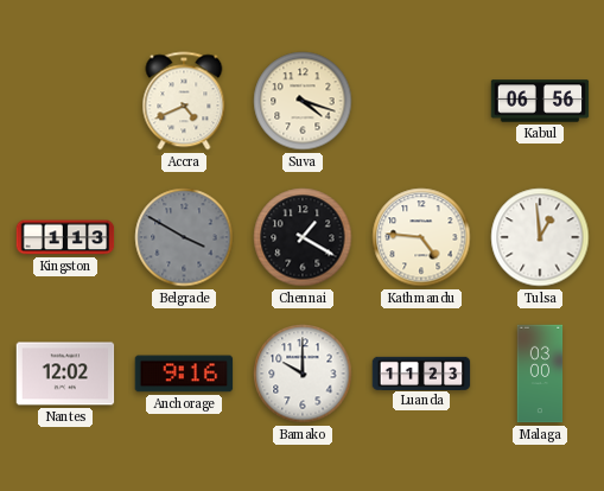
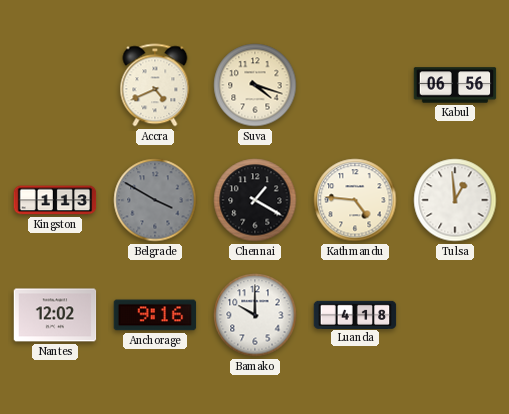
Luanda: 11:23 -> 4:18 (355, 314)
Malaga: 03:00 -> none (540, 374)
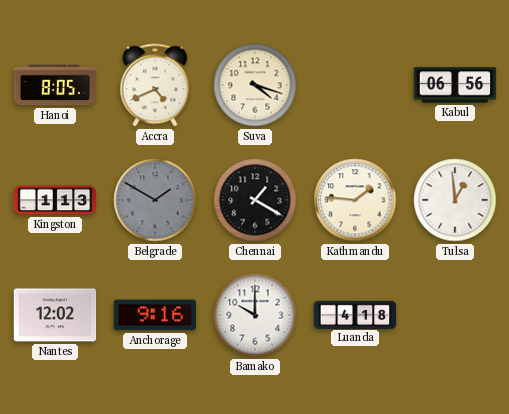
Hanoi: none -> 8:05 (55, 85)
Belgrade: 3:50 -> 1:50 (155, 200)
Kathmandu: 4:46 -> 1:46 (355, 200)
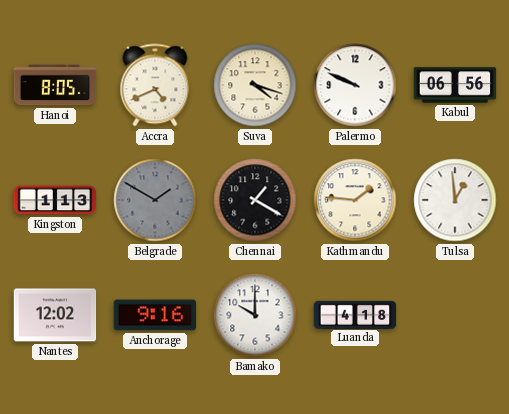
Palermo: none -> 9:49 (355, 85)
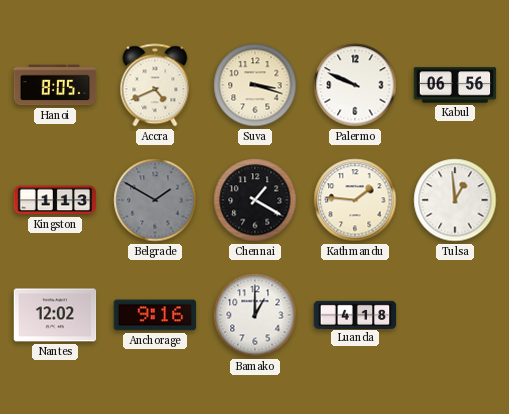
Suva: 4:18 -> 3:18 (255, 85)
Bamako: 10:00 -> 1:00 (255, 315)
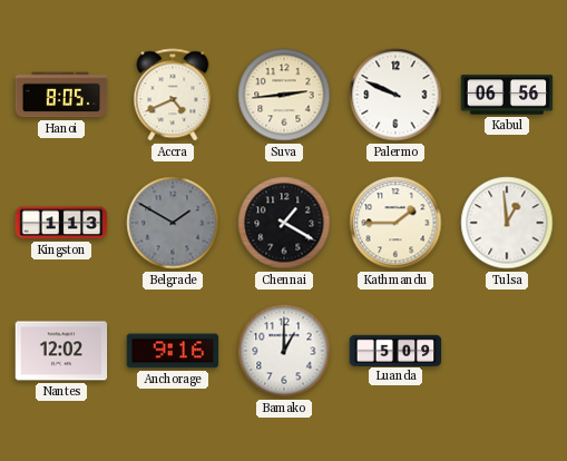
Suva: 3:18 -> 2:44 (284, 95)
Kathmandu: 1:46 -> 1:45 (395, 223)
Luanda: 4:18 -> 5:09 (395, 350)
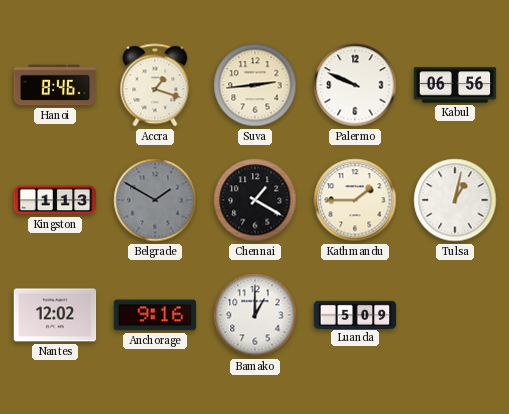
Hanoi: 8:05 -> 8:46 (55, 85)
Accra: 4:41 -> 1:18 (155, 85)
Tulsa: 12:59 -> 1:02 (455, 200)
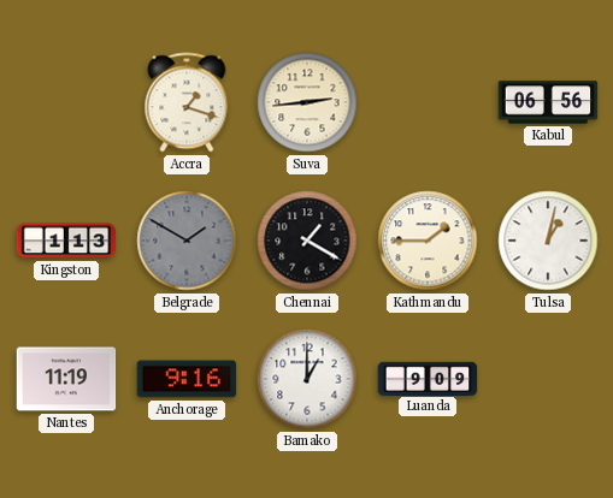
Hanoi: 8:46 -> none (55, 85)
Palermo: 9:49 -> none (355, 85)
Nantes: 12:02 -> 11:19 (66, 379)
Luanda: 5:09 -> 9:09 (428, 378)
